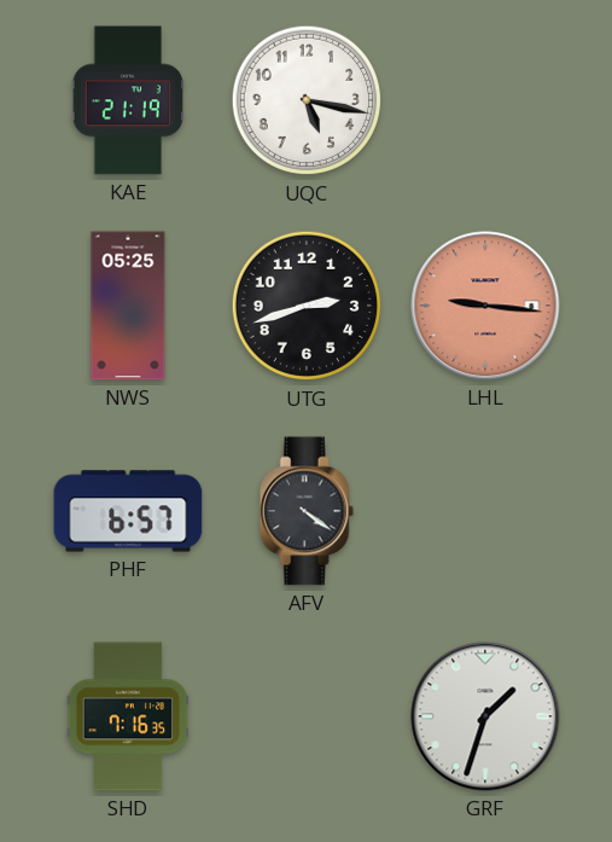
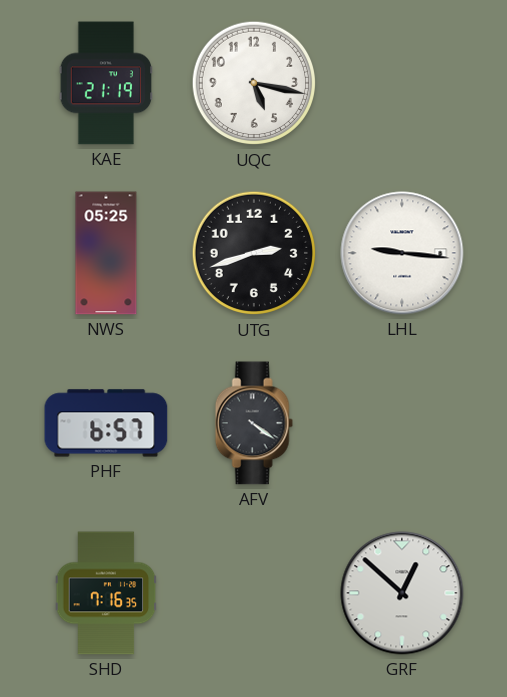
LHL dial: salmon -> white (402, 253)
GRF: 1:33 -> 12:52 (402, 593)
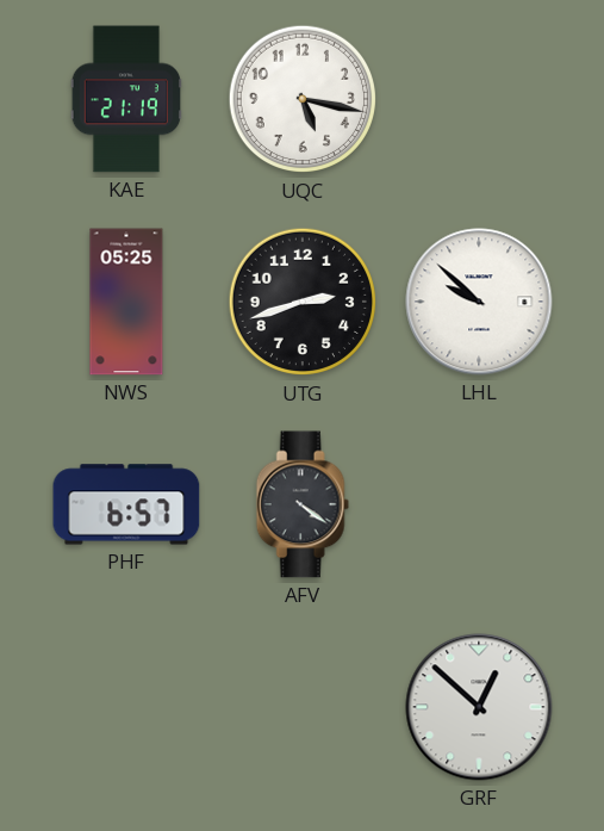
LHL: 9:16 -> 9:52 (479, 302)
SHD: 7:16 -> none (106, 593)
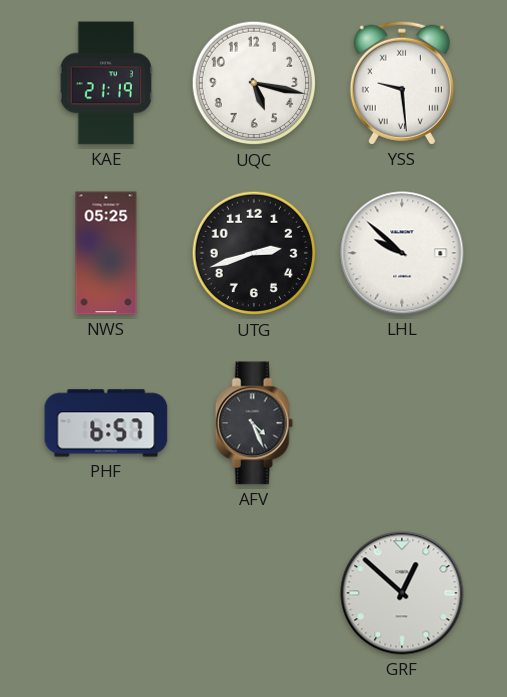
YSS: none -> 9:29 (402, 83)
AFV: 4:21 -> 4:26 (254, 423)
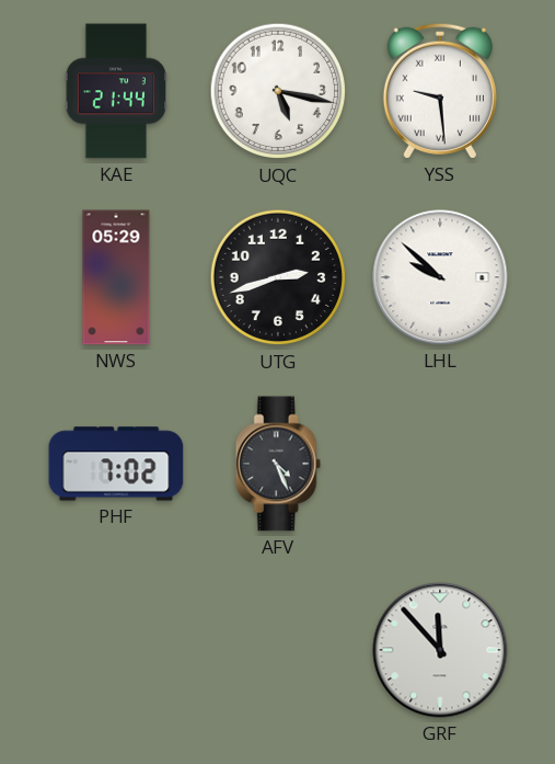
KAE: 21:19 -> 21:44 (115, 91)
NWS: 05:25 -> 05:29 (116, 277)
PHF: 6:57 -> 7:02 (116, 464)
GRF: 12:52 -> 11:53 (440, 650)
